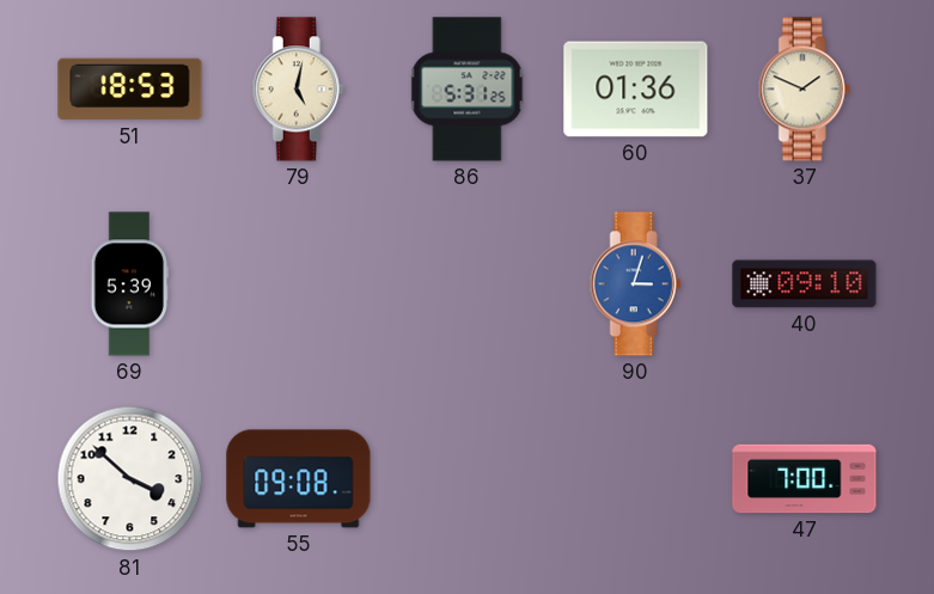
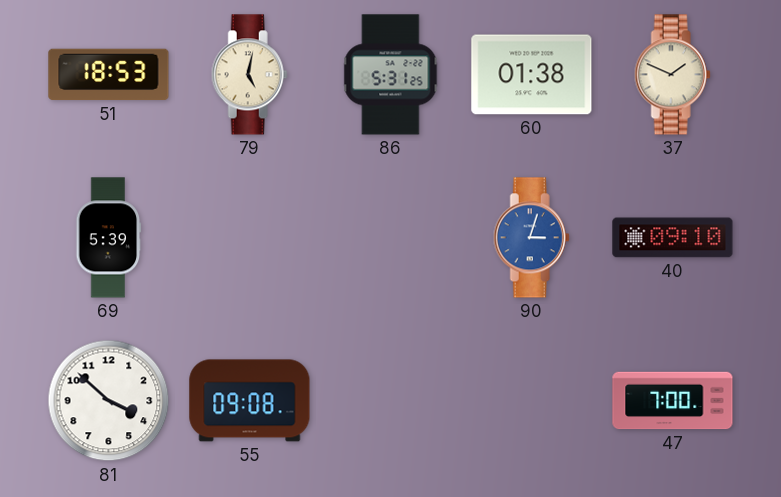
60: 01:36 -> 01:38 (532, 75)
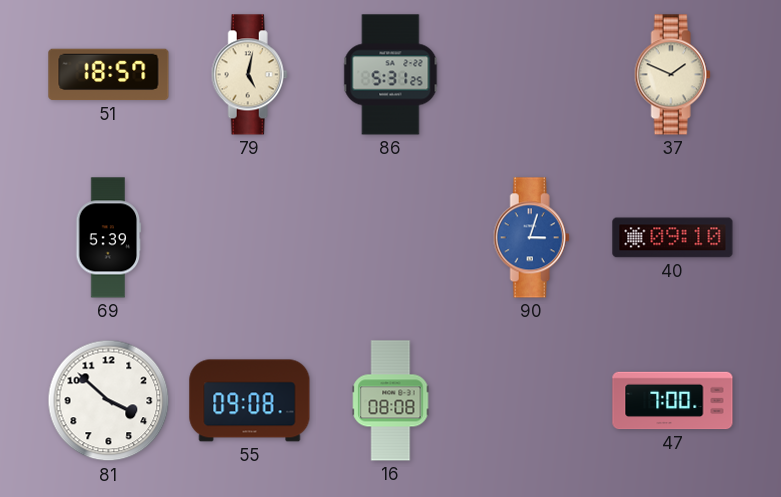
51: 18:53 -> 18:57 (109, 75)
60: 01:38 -> none (532, 75)
16: none -> 08:08 (391, 401)
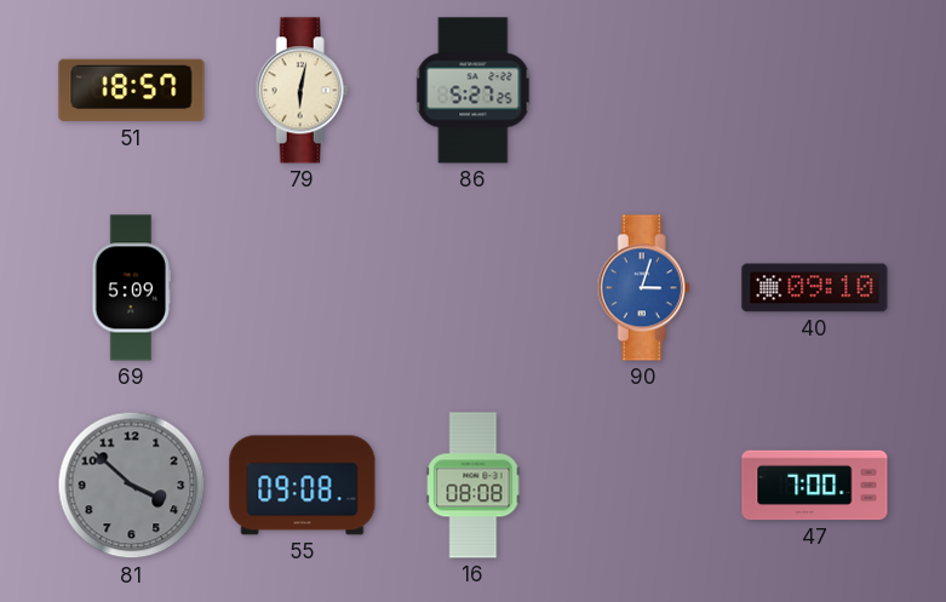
79: 5:02 -> 6:02 (302, 91)
86: 5:31 -> 5:27 (474, 91)
37: 1:49 -> none (672, 75)
69: 5:39 -> 5:09 (132, 288)
81 dial: white -> grey (132, 486)
